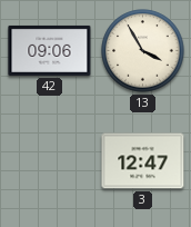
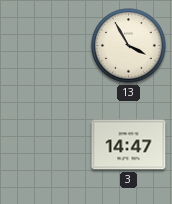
42: 09:06 -> none (50, 50)
3: 12:47 -> 14:47 (129, 145)
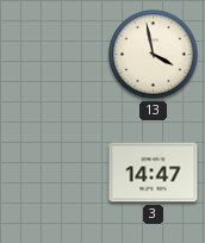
13: 3:55 -> 3:58 (154, 55)
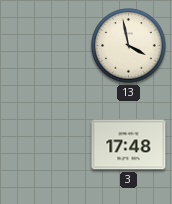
3: 14:47 -> 17:48 (129, 145)
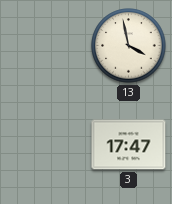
3: 17:48 -> 17:47 (129, 145)
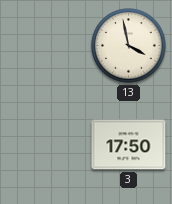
3: 17:47 -> 17:50 (129, 145)
